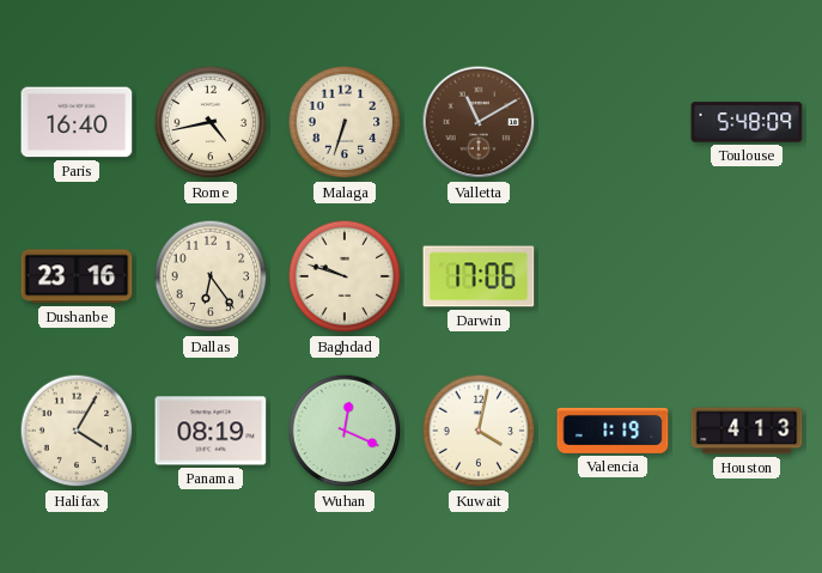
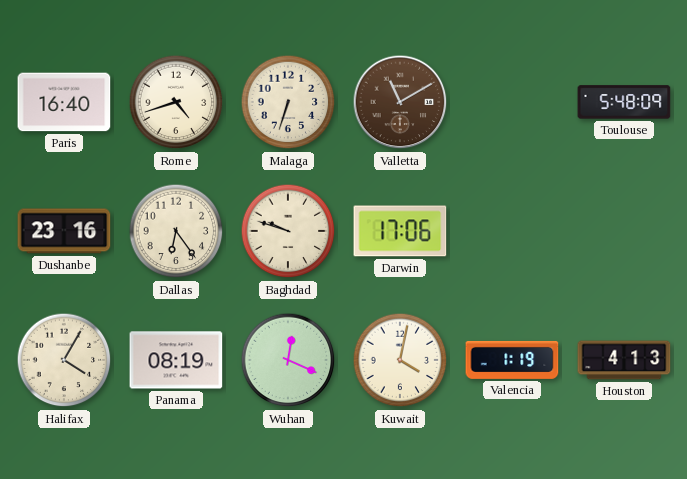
Rome: 4:43 -> 4:42 (176, 102)
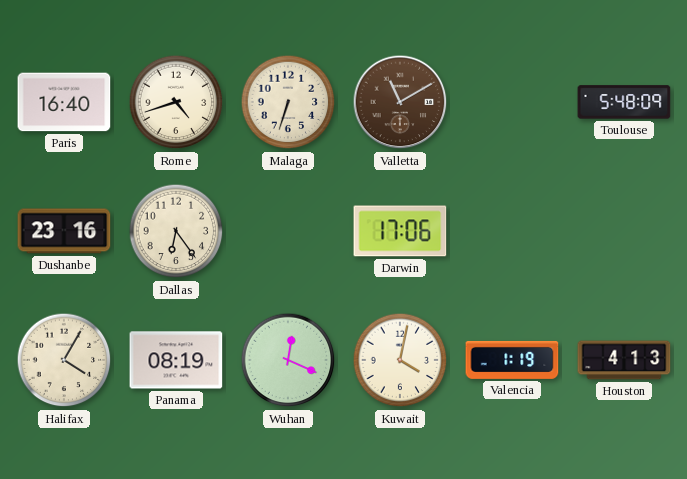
Baghdad: 9:48 -> none (288, 231)
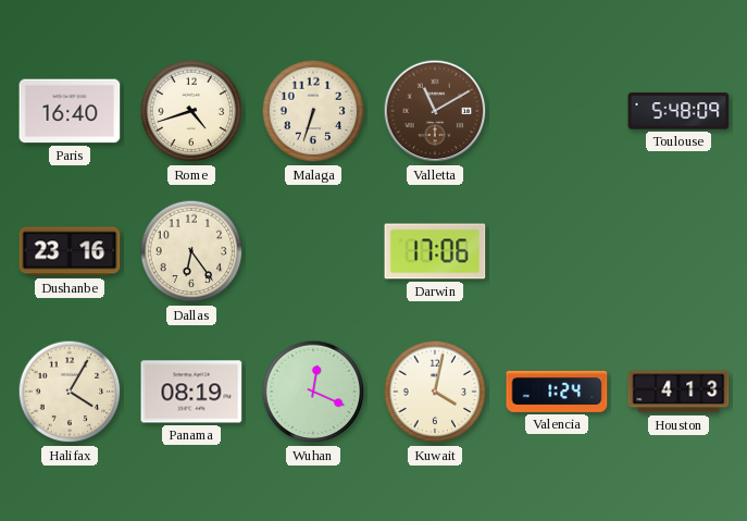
Valencia: 1:19 -> 1:24 (557, 392)
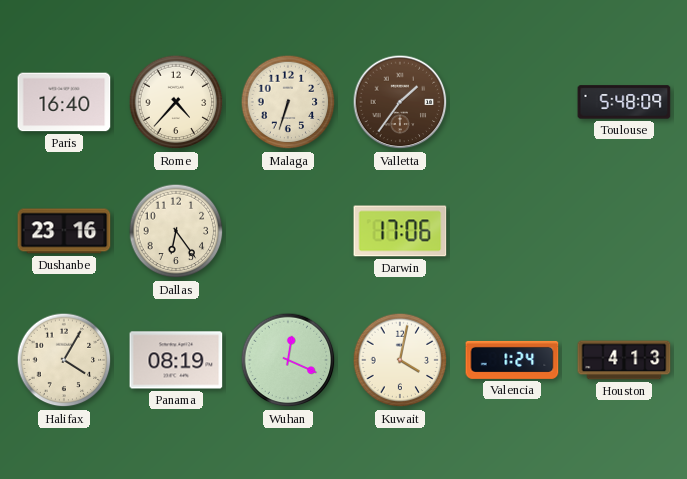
Rome: 4:42 -> 4:37 (176, 102)
Valletta: 11:10 -> 1:36 (400, 102)
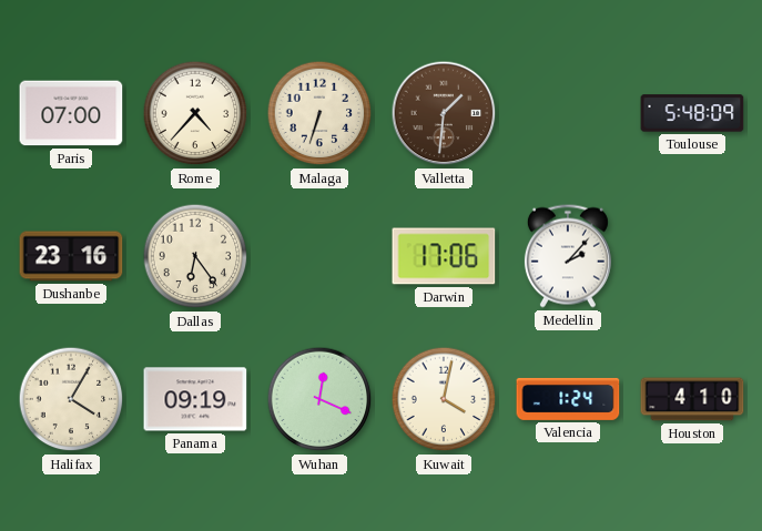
Paris: 16:40 -> 07:00 (71, 113)
Valletta: 1:36 -> 1:31 (444, 113)
Medellin: none -> 2:07 (568, 256)
Panama: 08:19 -> 09:19 (195, 399)
Houston: 4:13 -> 4:10 (692, 399)
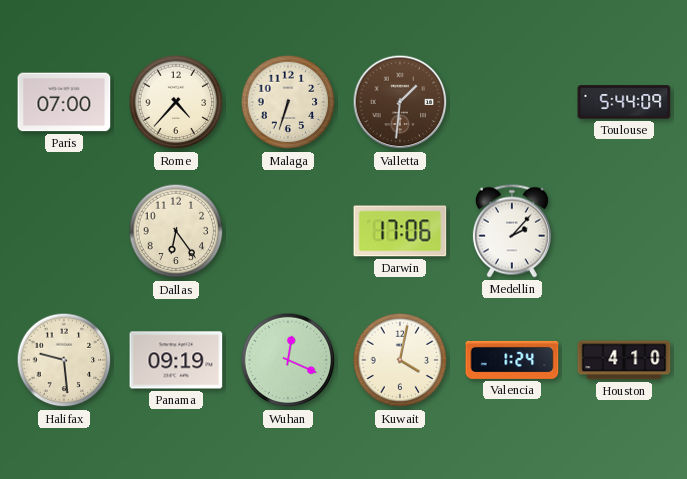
Toulouse: 5:48 -> 5:44 (624, 102)
Dushanbe: 23:16 -> none (71, 256)
Halifax: 4:05 -> 9:29 (64, 360)
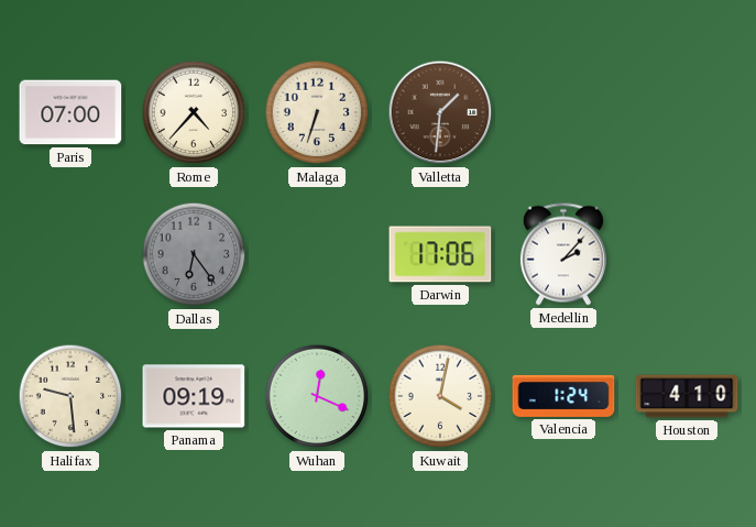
Toulouse: 5:44 -> none (624, 102)
Dallas dial: cream -> grey (194, 254)
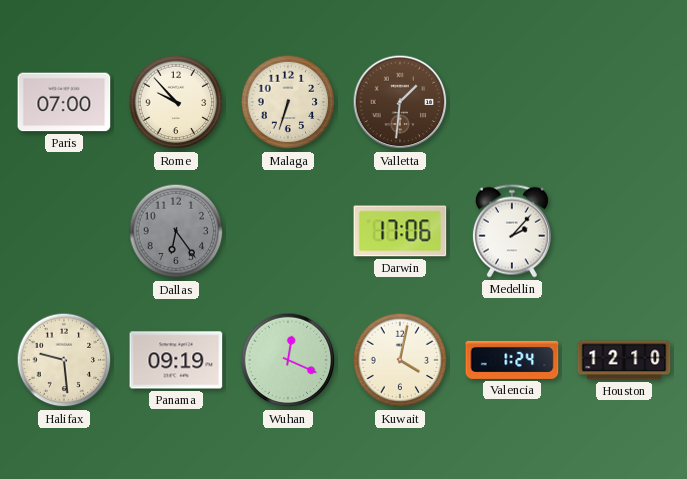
Rome: 4:37 -> 9:53 (176, 102)
Houston: 4:10 -> 12:10 (624, 360)
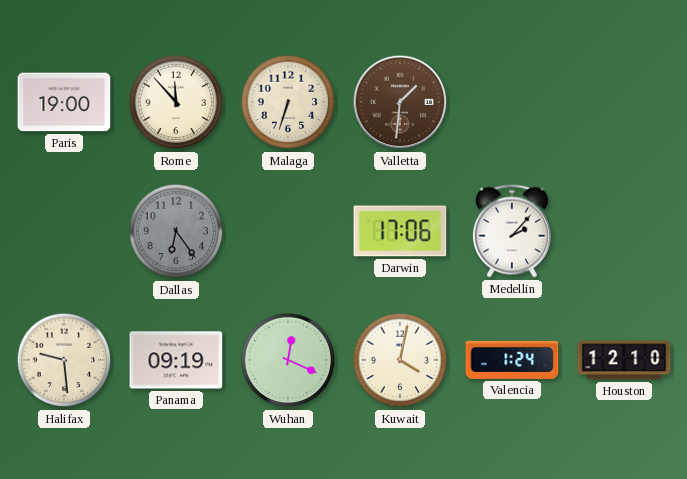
Paris: 07:00 -> 19:00 (64, 102)
Rome: 9:53 -> 11:53 (176, 102)
